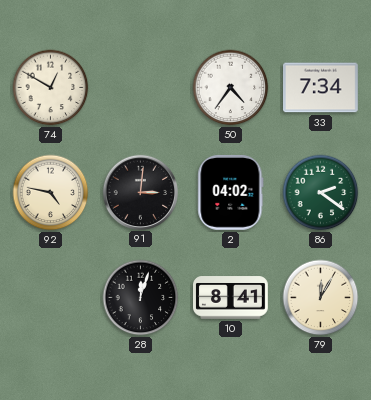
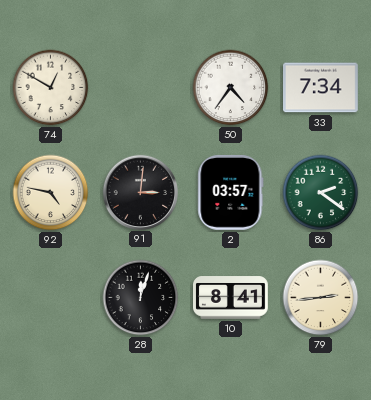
2: 04:02 -> 03:57 (231, 192)
79: 12:05 -> 2:44 (321, 298)
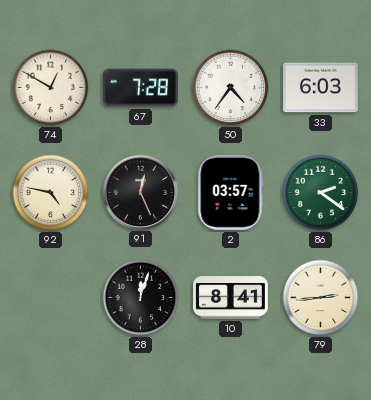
67: none -> 7:28 (141, 88)
33: 7:34 -> 6:03 (321, 88)
91: 3:01 -> 12:26 (140, 192)
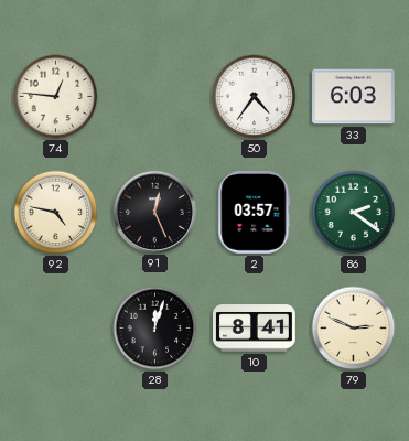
74: 12:50 -> 12:46 (56, 97)
67: 7:28 -> none (141, 88)
79: 2:44 -> 2:49 (354, 329)
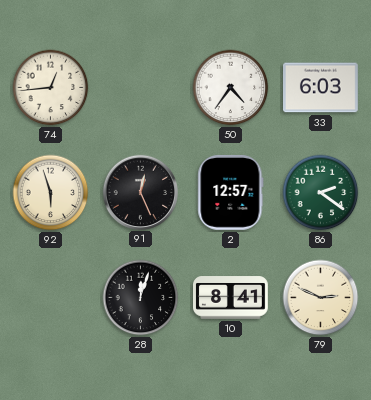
74: 12:46 -> 12:44 (51, 88)
92: 4:47 -> 5:57 (51, 193)
2: 03:57 -> 12:57 (231, 192)
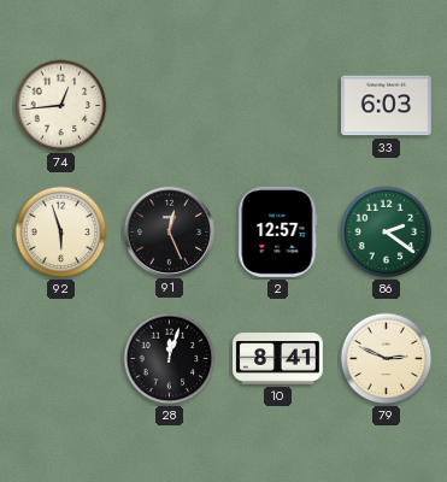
50: 4:36 -> none (231, 88)
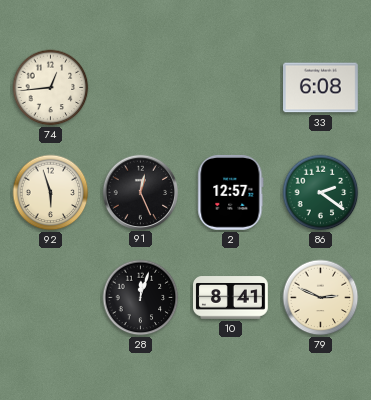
33: 6:03 -> 6:08 (321, 88)
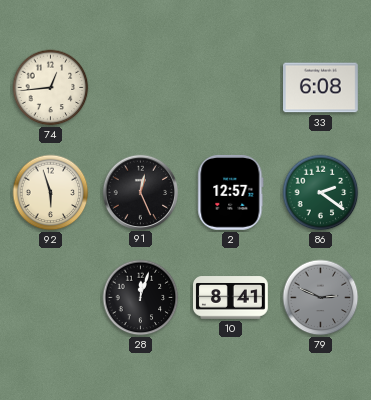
79 dial: cream -> grey (321, 298)
